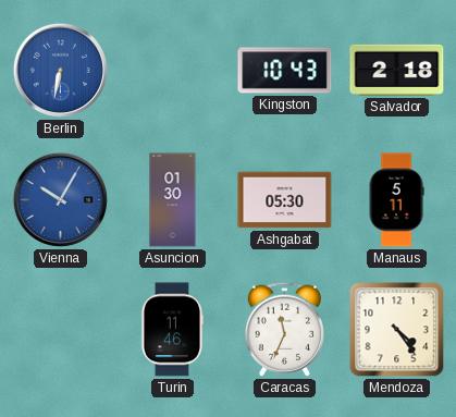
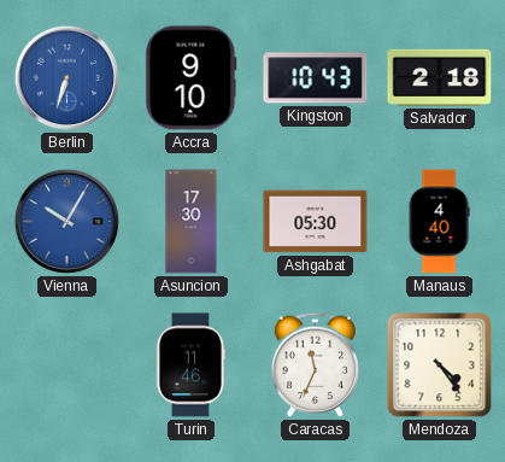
Berlin: 6:32 -> 6:33 (66, 77)
Accra: none -> 9:10 (192, 78)
Asuncion: 01:30 -> 17:30 (192, 222)
Manaus: 5:11 -> 4:40 (439, 222)
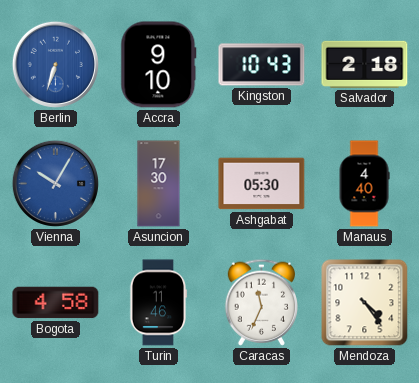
Bogota: none -> 4:58 (56, 303)
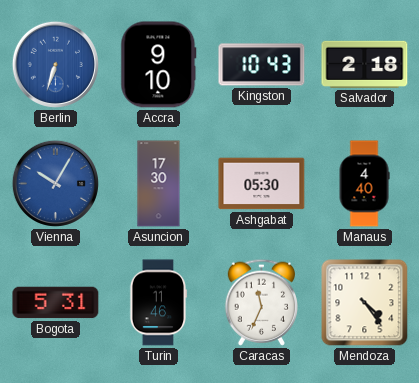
Bogota: 4:58 -> 5:31 (56, 303)
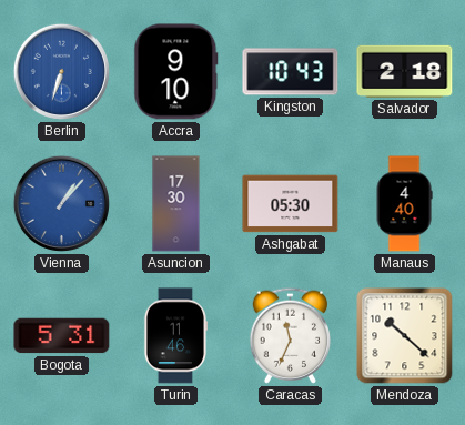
Vienna: 10:05 -> 1:07 (61, 203)
Mendoza: 4:24 -> 10:22 (405, 336)
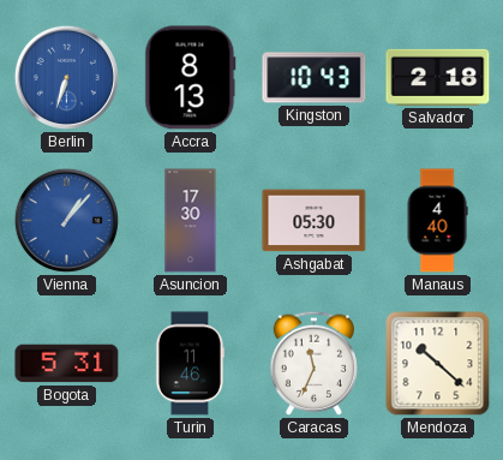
Accra: 9:10 -> 8:13 (191, 78)
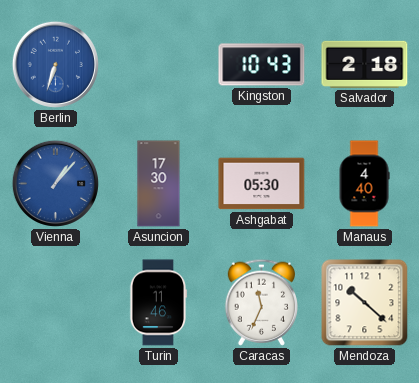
Accra: 8:13 -> none (191, 78)
Bogota: 5:31 -> none (67, 364)
